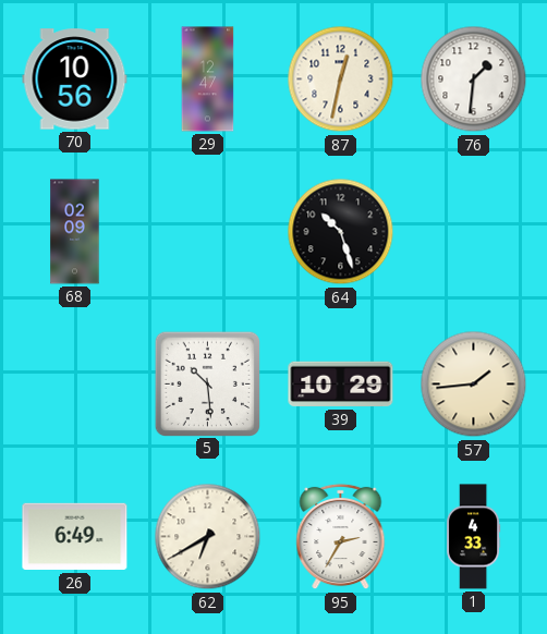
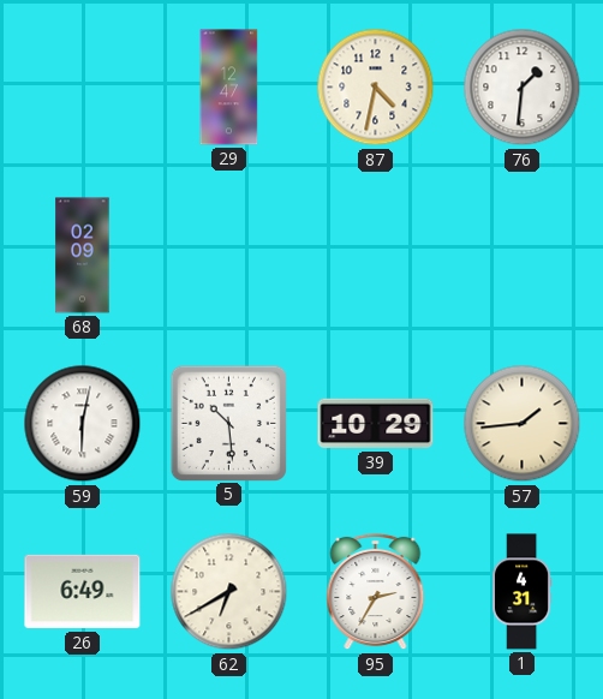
70: 10:56 -> none (75, 80)
87: 12:32 -> 4:32 (376, 88)
64: 10:27 -> none (341, 232)
59: none -> 6:02 (83, 424)
1: 4:33 -> 4:31 (523, 592)
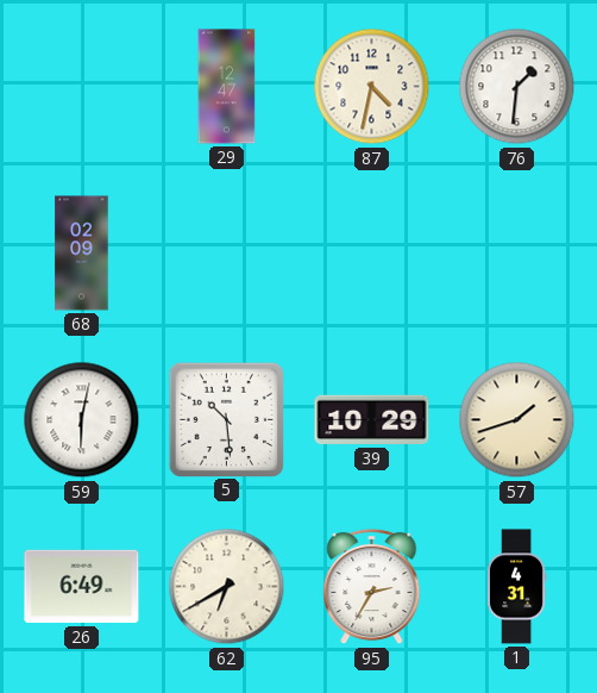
57: 1:44 -> 1:42 (517, 420)
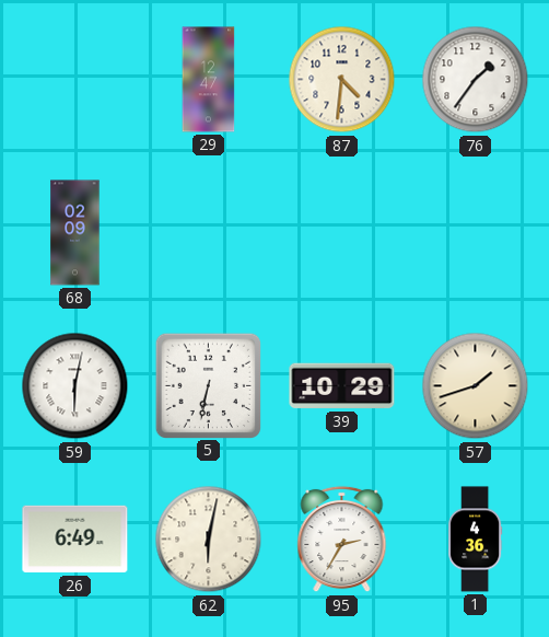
87: 4:32 -> 4:31 (342, 80)
76: 1:31 -> 1:36 (476, 80)
5: 10:29 -> 6:32 (208, 385)
62: 6:40 -> 6:02 (209, 540)
1: 4:31 -> 4:36 (476, 540)
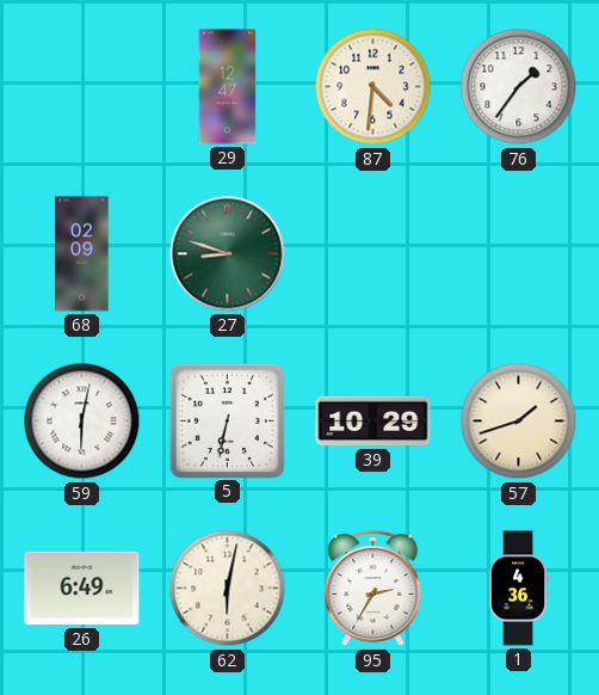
27: none -> 8:48 (228, 254)
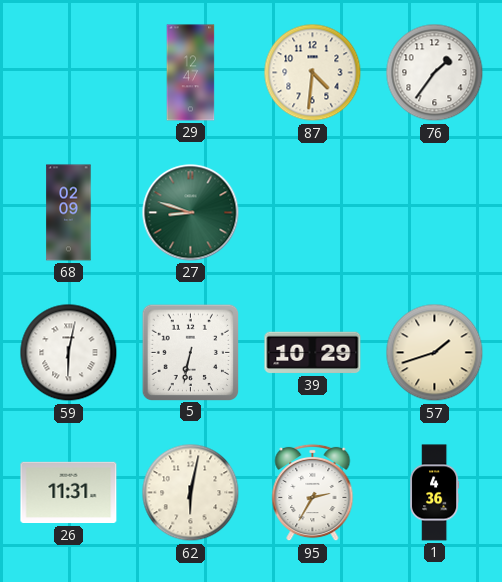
26: 6:49 -> 11:31 (69, 493)
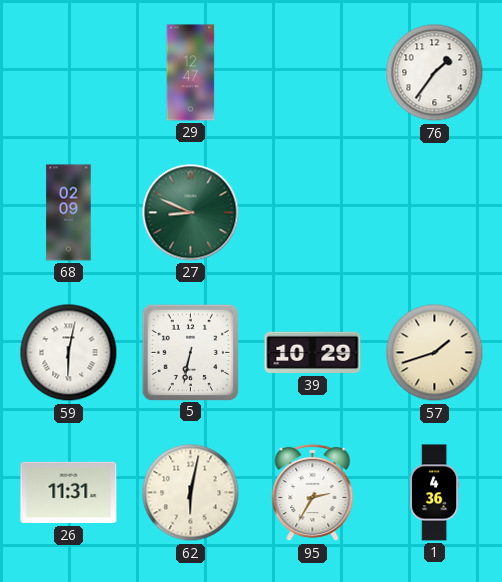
87: 4:31 -> none (313, 73)
27: 8:48 -> 8:49 (191, 213)
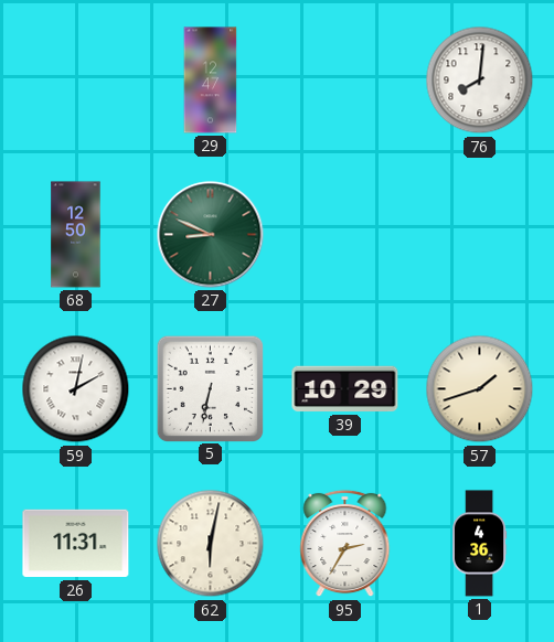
76: 1:36 -> 8:01 (480, 81)
68: 02:09 -> 12:50 (76, 235)
59: 6:02 -> 2:02 (76, 389)
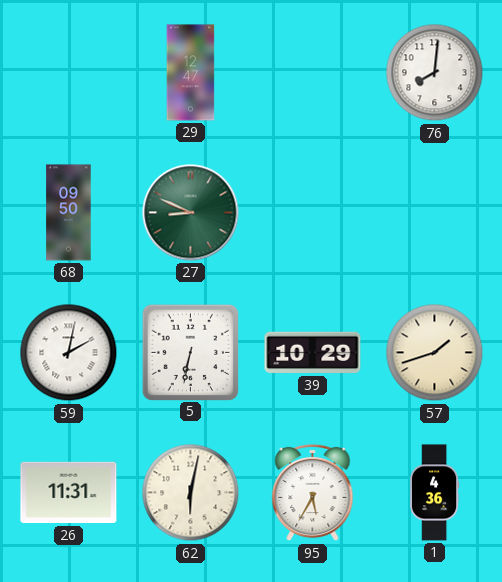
68: 12:50 -> 09:50 (69, 213)
95: 2:35 -> 5:35 (313, 493)
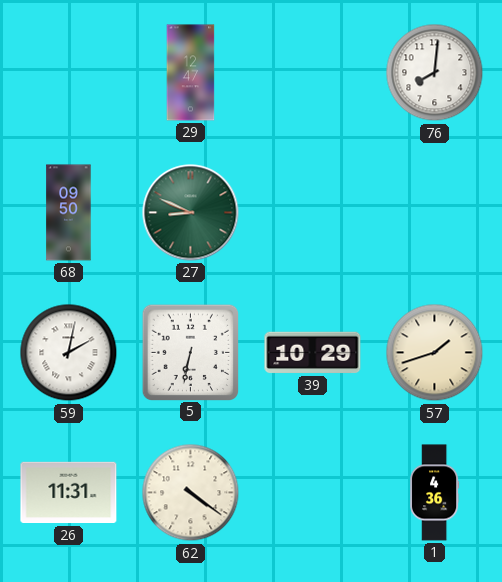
62: 6:02 -> 4:21 (191, 493)
95: 5:35 -> none (313, 493)
